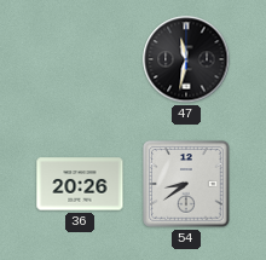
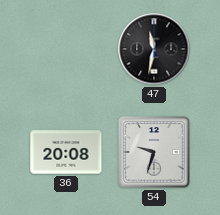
36: 20:26 -> 20:08 (66, 152)
54: 8:39 -> 9:33 (154, 152)
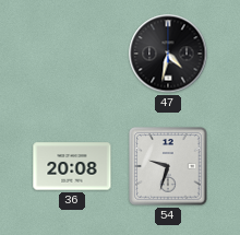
47: 11:32 -> 4:32 (168, 54)
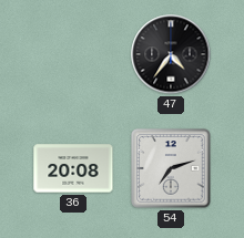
47: 4:32 -> 4:36 (171, 54)
54: 9:33 -> 7:12 (171, 168)
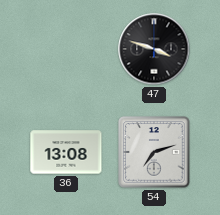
47: 4:36 -> 3:48 (154, 49)
36: 20:08 -> 13:08 (66, 152)
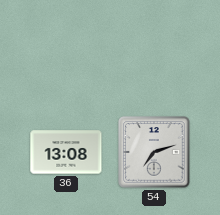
47: 3:48 -> none (154, 49)
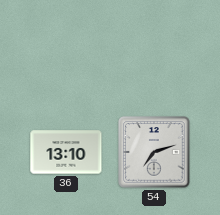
36: 13:08 -> 13:10 (66, 152)
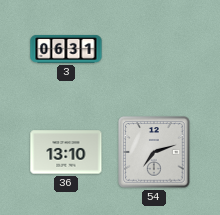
3: none -> 06:31 (66, 49)
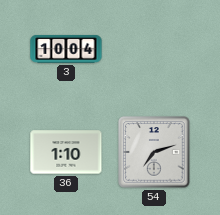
3: 06:31 -> 10:04 (66, 49)
36: 13:10 -> 1:10 (66, 152)
